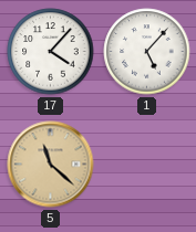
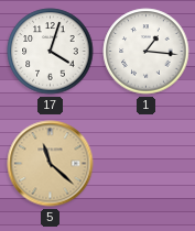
17: 4:07 -> 4:03 (51, 52)
1: 5:07 -> 1:16 (147, 52)
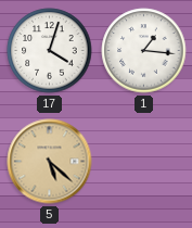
5: 11:22 -> 5:22 (50, 162)
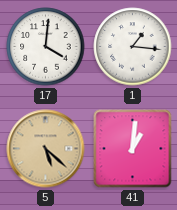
17: 4:03 -> 4:01 (46, 47)
41: none -> 1:01 (133, 149)
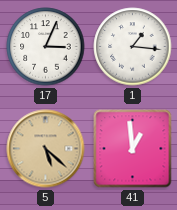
17: 4:01 -> 3:04 (46, 47)
41: 1:01 -> 12:59 (133, 149)
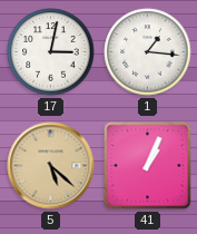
17: 3:04 -> 3:02 (51, 52)
41: 12:59 -> 1:04 (148, 166)
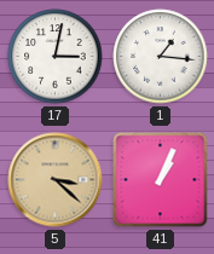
5: 5:22 -> 3:22 (56, 180)
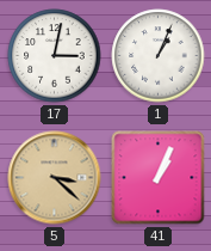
1: 1:16 -> 1:04 (159, 56)
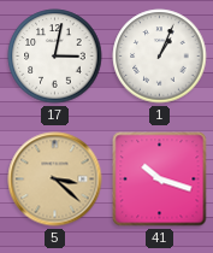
41: 1:04 -> 10:18 (160, 180)
